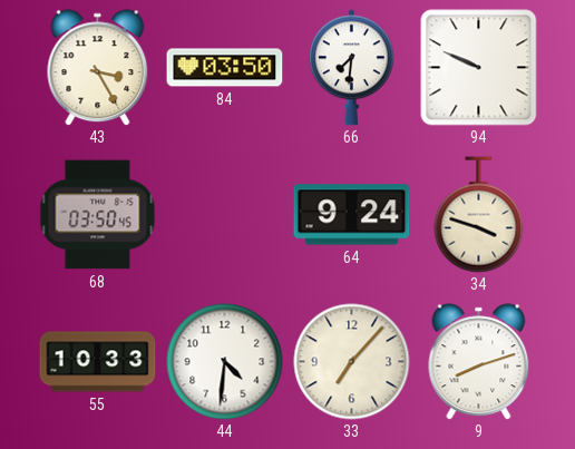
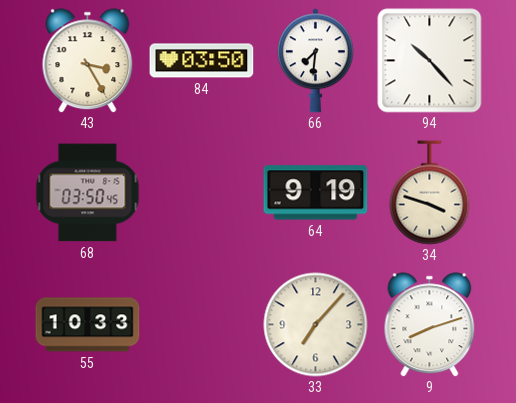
94: 9:49 -> 10:23 (430, 61)
64: 9:24 -> 9:19 (316, 193)
44: 4:31 -> none (225, 362)
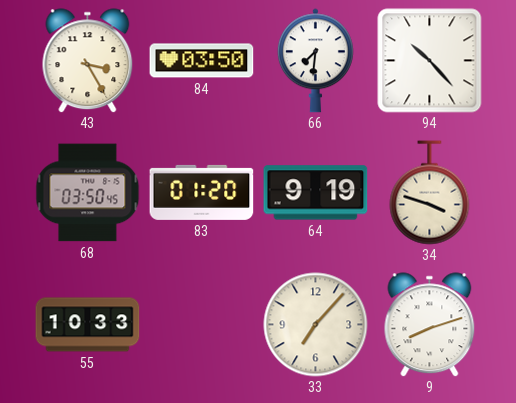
83: none -> 01:20 (202, 192)
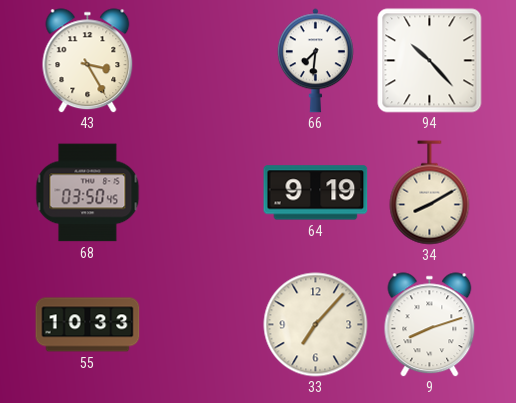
84: 03:50 -> none (202, 61)
83: 01:20 -> none (202, 192)
34: 3:48 -> 8:10 (430, 193)
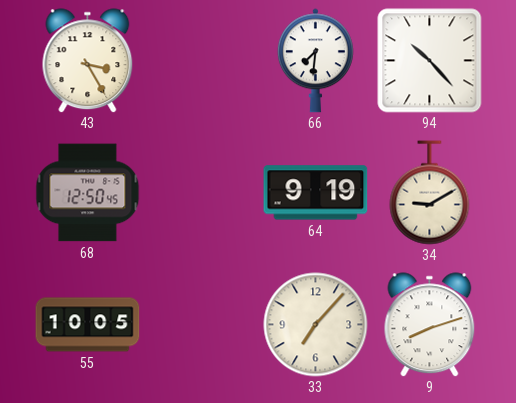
68: 03:50 -> 12:50 (88, 193)
34: 8:10 -> 9:10 (430, 193)
55: 10:33 -> 10:05 (88, 325)
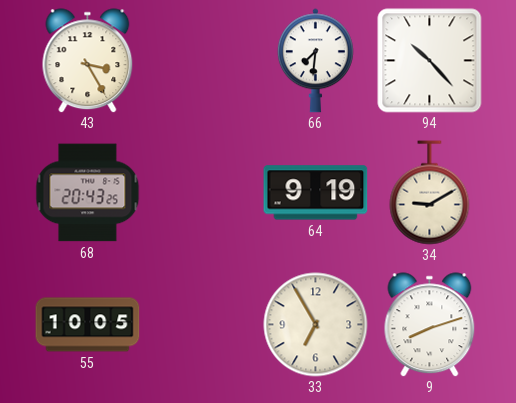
68: 12:50 -> 20:43 (88, 193)
33: 7:07 -> 6:55 (316, 325)
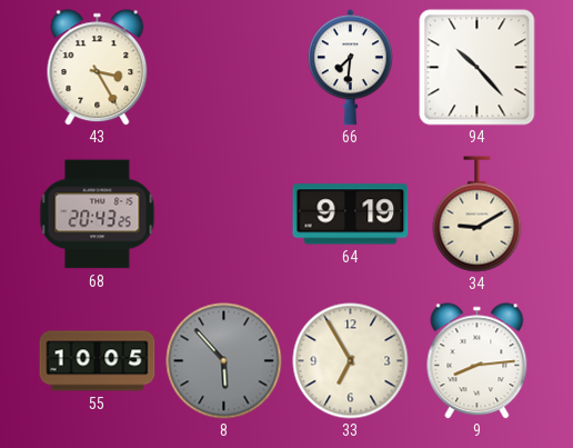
8: none -> 5:53 (224, 361)
9: 8:12 -> 8:14 (477, 361)
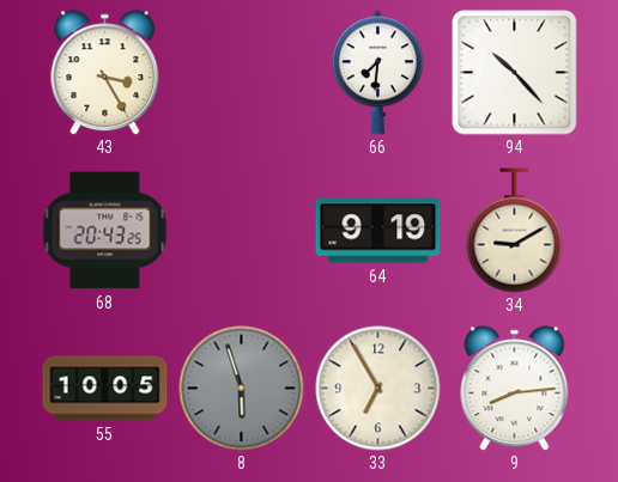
8: 5:53 -> 5:57 (242, 389)
